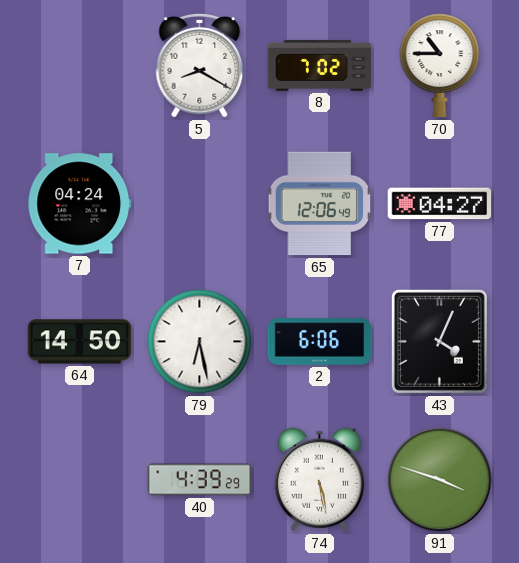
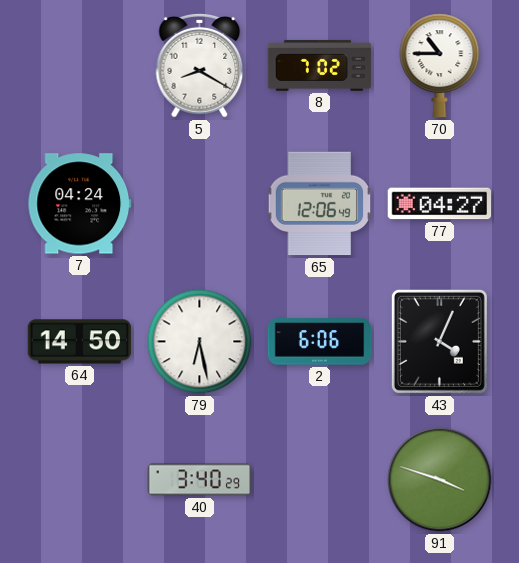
40: 4:39 -> 3:40 (200, 480)
74: 5:28 -> none (319, 480)
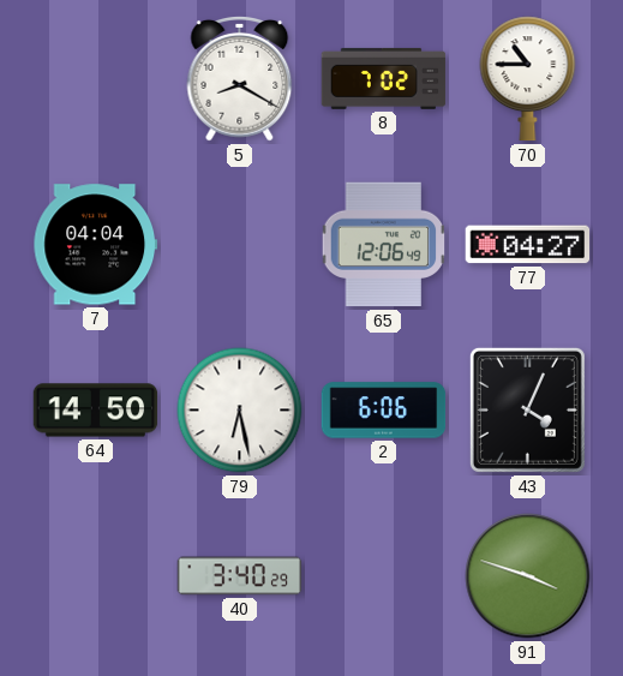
7: 04:24 -> 04:04 (95, 245)
